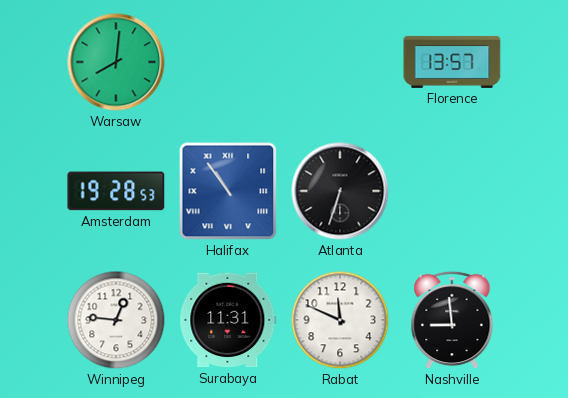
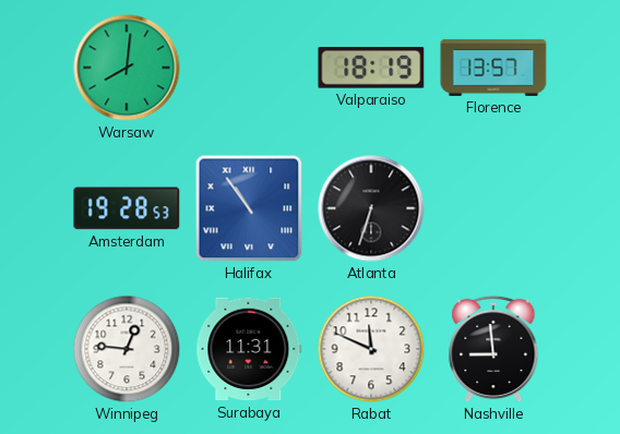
Valparaiso: none -> 18:19 (371, 68)
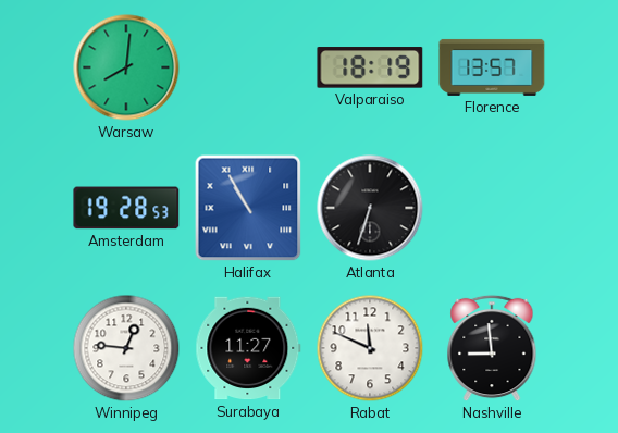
Halifax: 10:54 -> 10:55 (248, 208)
Surabaya: 11:31 -> 11:27 (248, 348)
